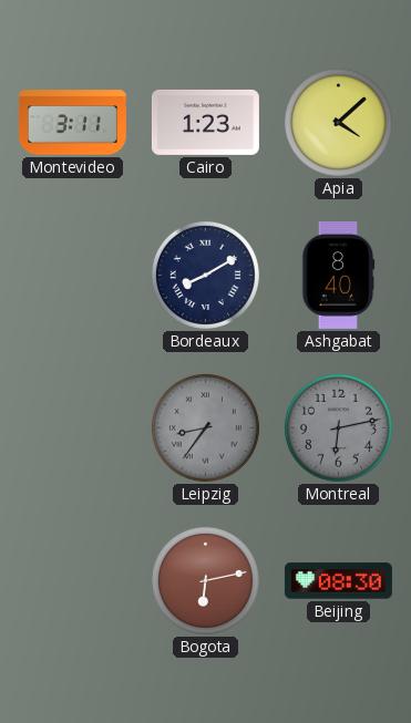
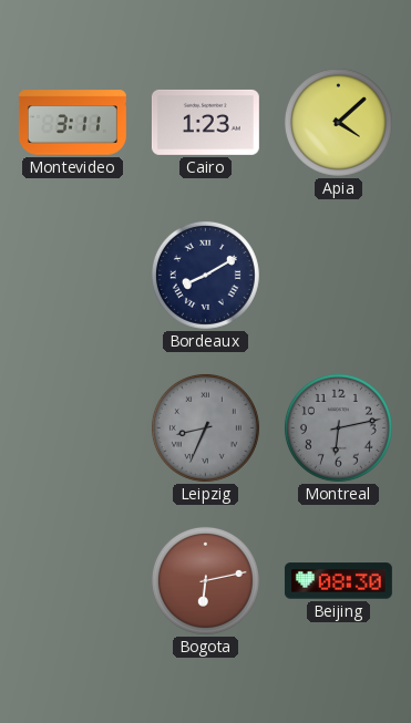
Ashgabat: 8:40 -> none (338, 275)
Leipzig: 8:36 -> 8:34 (205, 427)
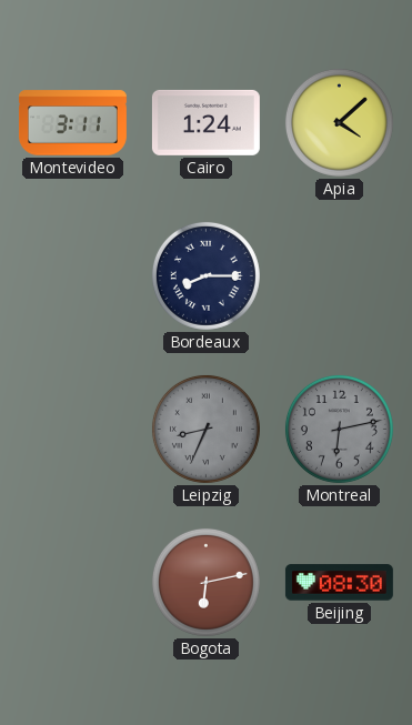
Cairo: 1:23 -> 1:24 (205, 122)
Bordeaux: 8:10 -> 8:15 (205, 275)
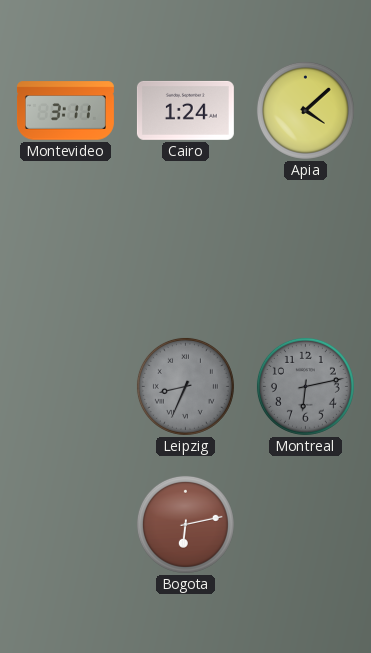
Bordeaux: 8:15 -> none (205, 275)
Beijing: 08:30 -> none (339, 583)
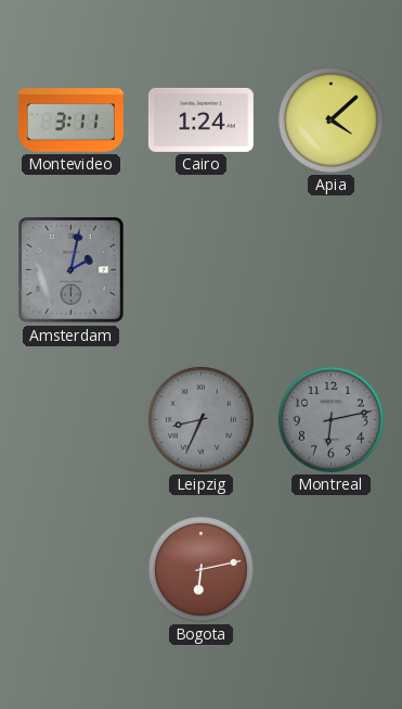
Amsterdam: none -> 2:02 (72, 270)
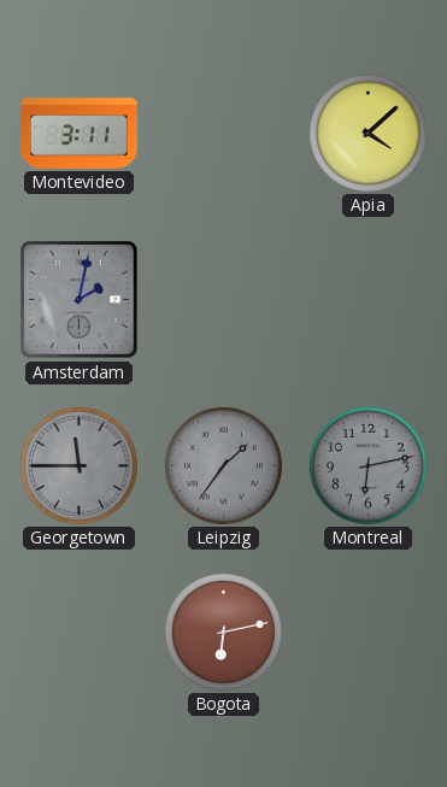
Cairo: 1:24 -> none (200, 119)
Georgetown: none -> 11:45 (78, 465)
Leipzig: 8:34 -> 1:36 (223, 465)
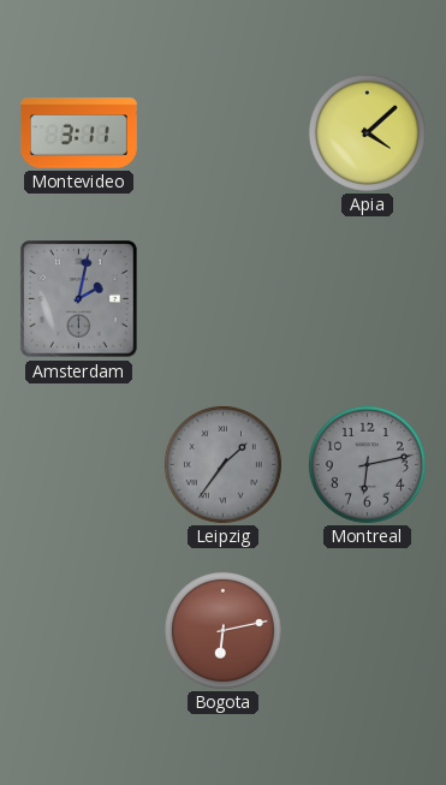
Georgetown: 11:45 -> none (78, 465)
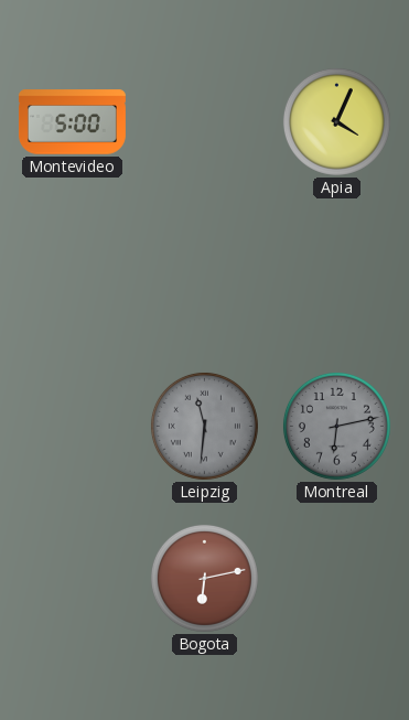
Montevideo: 3:11 -> 5:00 (72, 122)
Apia: 4:08 -> 4:04 (336, 121)
Amsterdam: 2:02 -> none (79, 299)
Leipzig: 1:36 -> 11:31 (204, 426)
